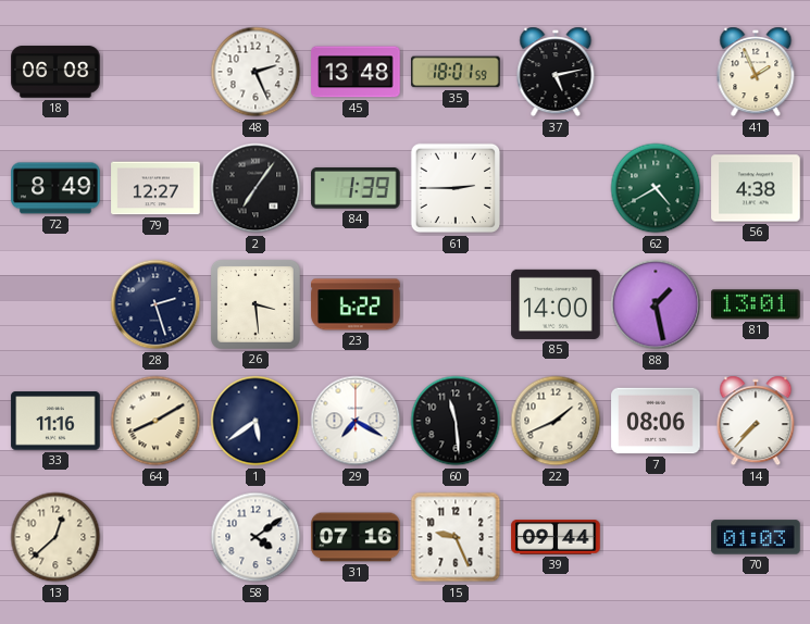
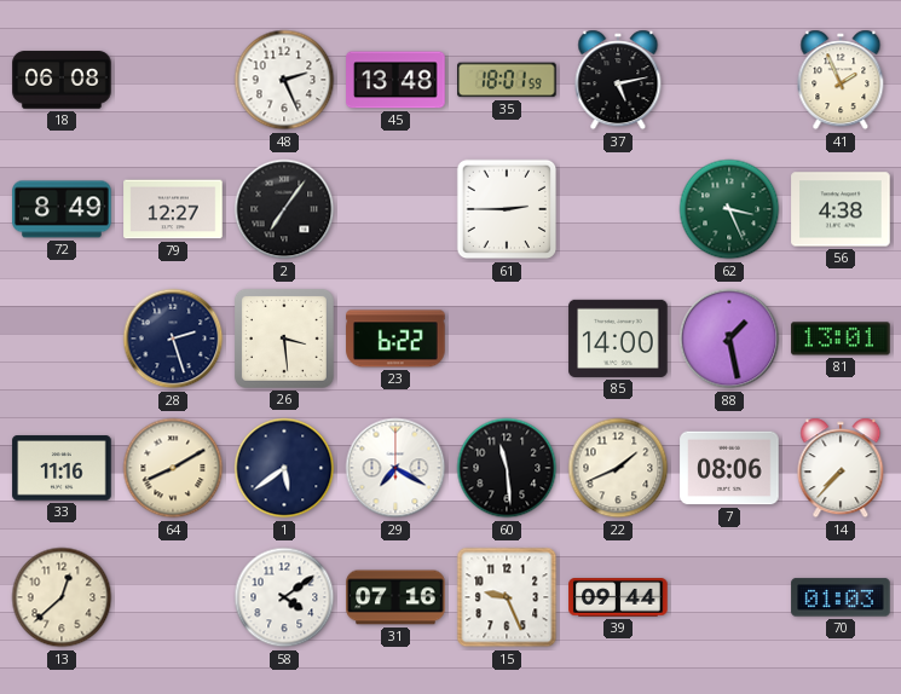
84: 1:39 -> none (357, 189)
62: 4:40 -> 3:26 (729, 209)
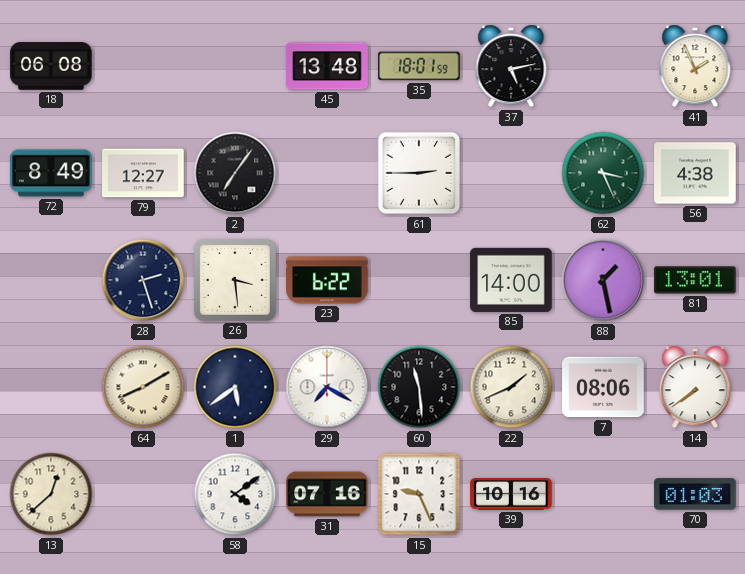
48: 2:26 -> none (284, 80)
33: 11:16 -> none (62, 468)
14: 7:37 -> 7:39 (695, 387)
39: 09:44 -> 10:16 (511, 494)
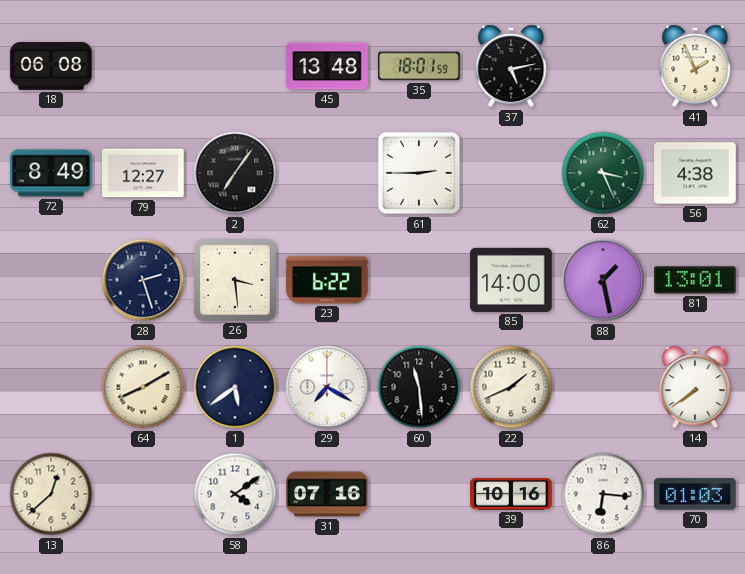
7: 08:06 -> none (603, 387)
15: 9:26 -> none (419, 494)
86: none -> 6:16 (603, 494)
